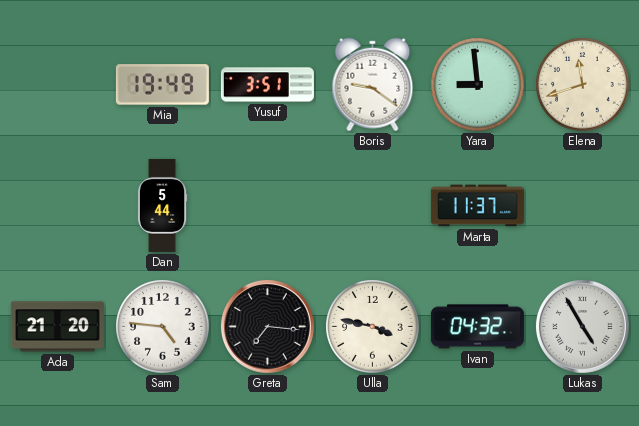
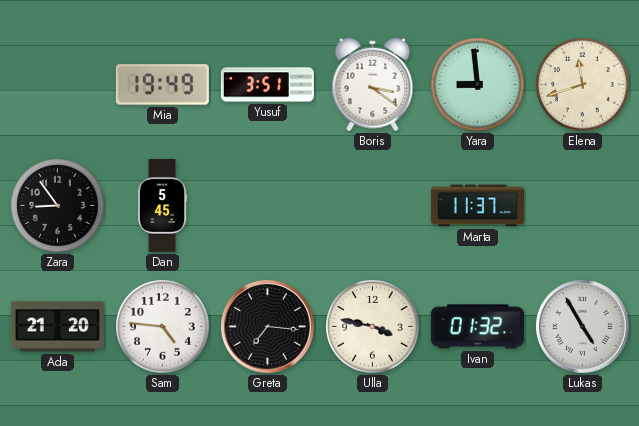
Boris: 9:21 -> 3:21 (373, 85)
Zara: none -> 8:54 (58, 206)
Dan: 5:44 -> 5:45 (162, 205)
Ivan: 04:32 -> 01:32 (477, 327)
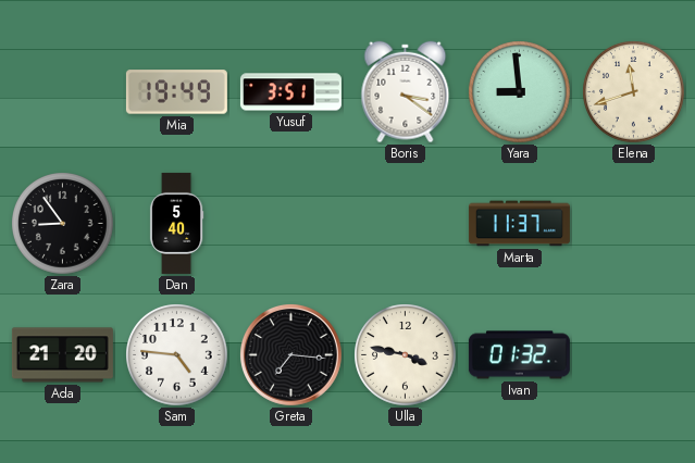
Dan: 5:45 -> 5:40 (176, 223)
Lukas: 4:55 -> none (582, 326)
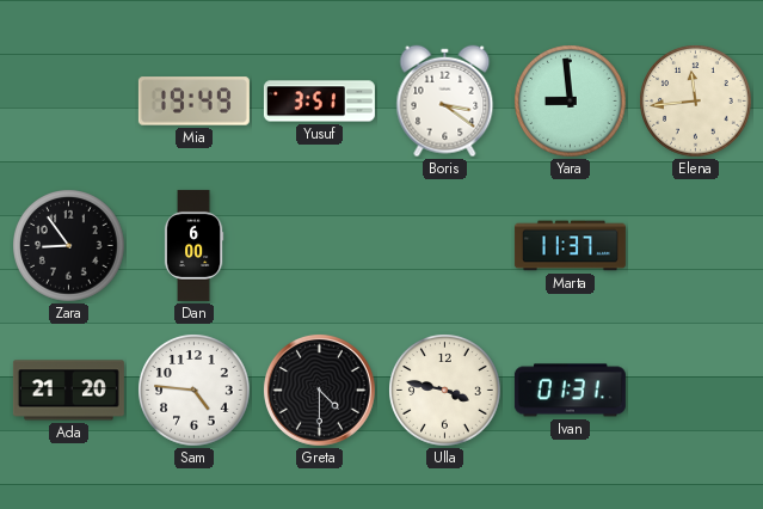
Elena: 11:42 -> 11:44 (696, 102)
Dan: 5:40 -> 6:00 (193, 245)
Greta: 7:16 -> 4:30 (319, 390)
Ivan: 01:32 -> 01:31 (570, 391)
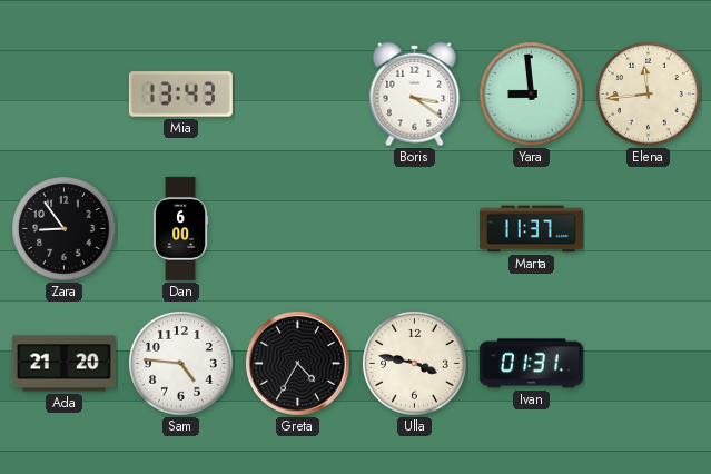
Mia: 19:49 -> 13:43 (180, 95)
Yusuf: 3:51 -> none (319, 102)
Greta: 4:30 -> 4:35 (297, 363)
